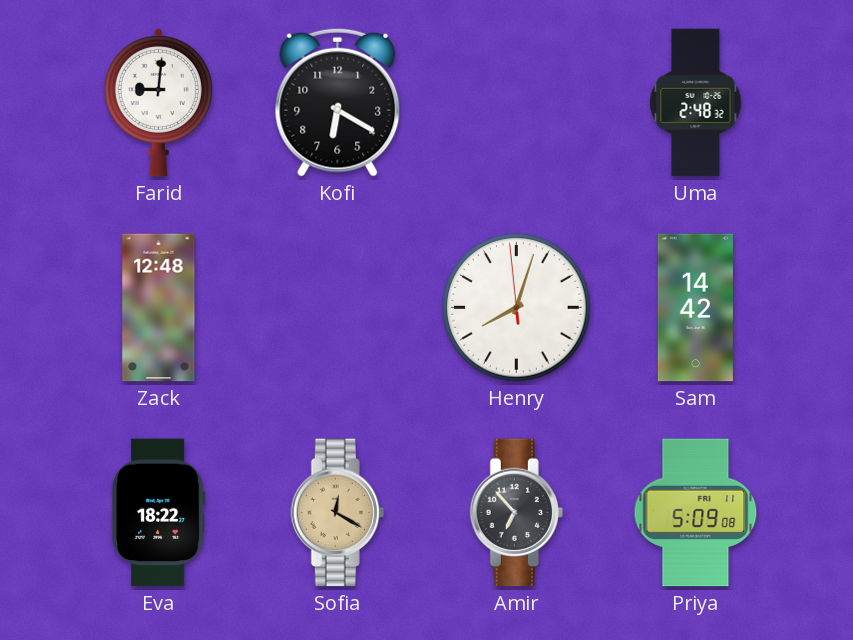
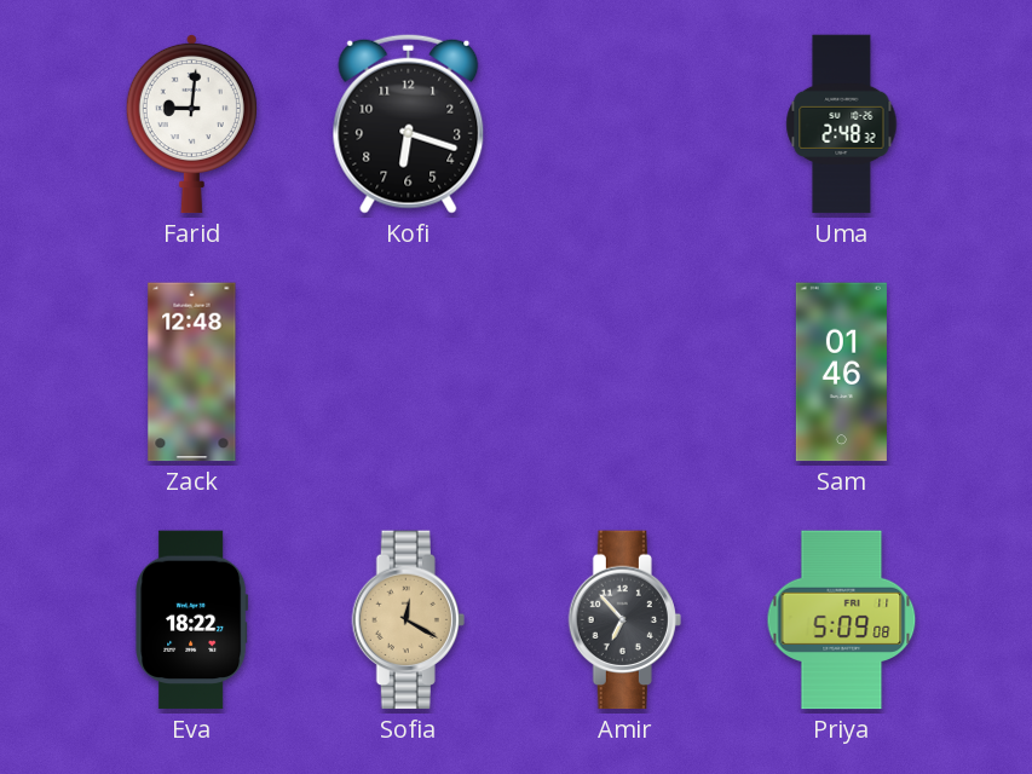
Kofi: 6:20 -> 6:18 (409, 123)
Henry: 8:02 -> none (517, 308)
Sam: 14:42 -> 01:46 (841, 372)
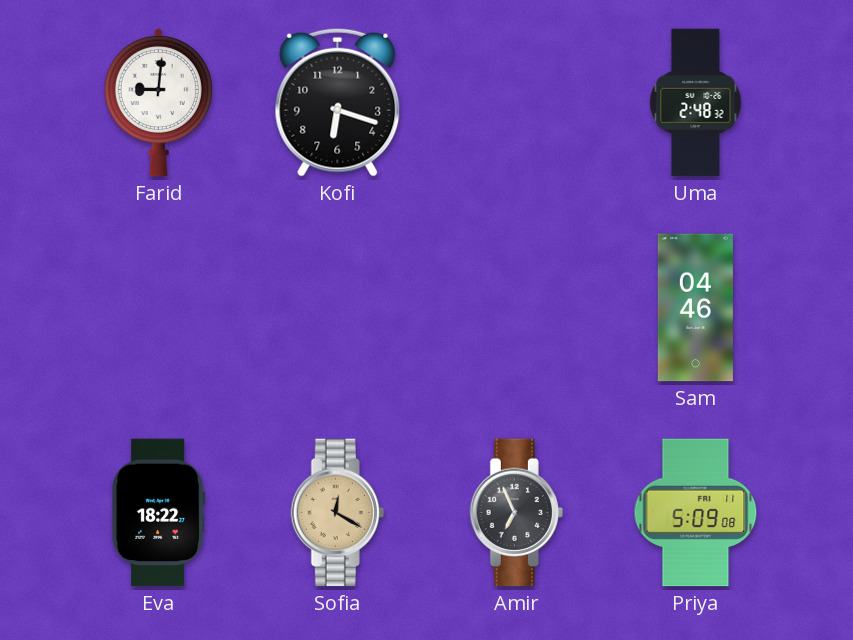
Zack: 12:48 -> none (192, 372)
Sam: 01:46 -> 04:46 (695, 308)
Amir: 6:53 -> 6:56 (516, 513)
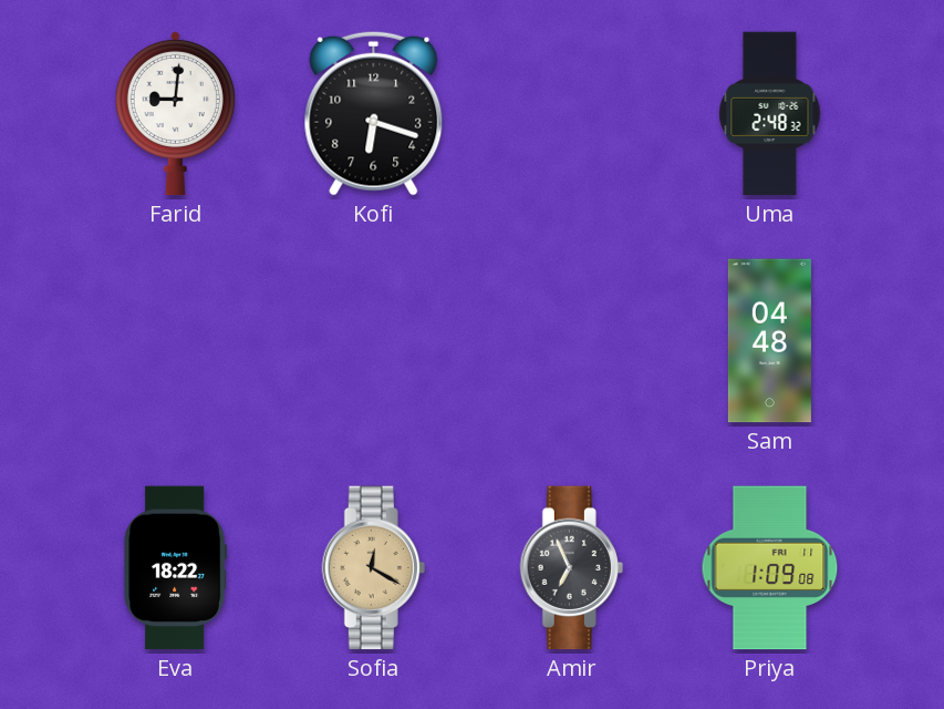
Sam: 04:46 -> 04:48 (769, 341)
Priya: 5:09 -> 1:09 (770, 568)
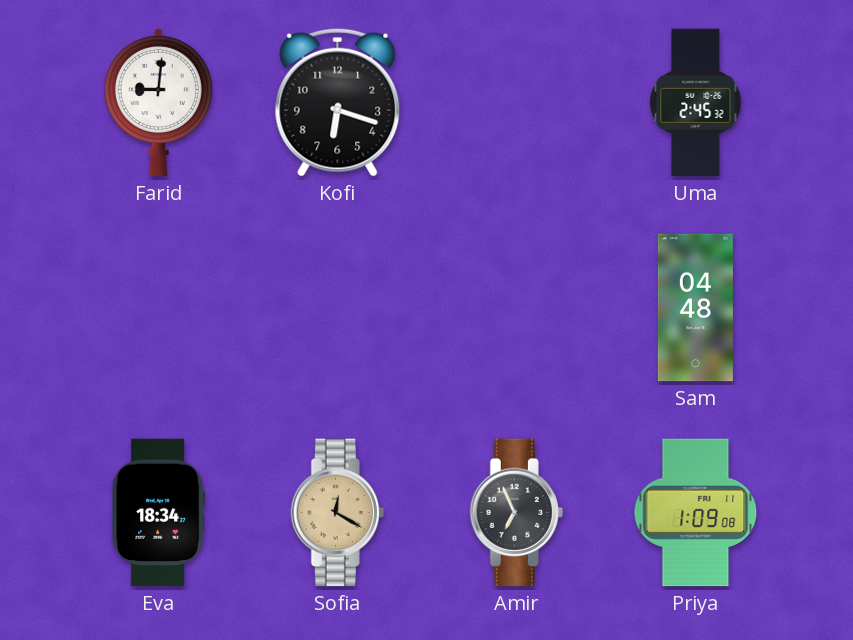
Uma: 2:48 -> 2:45 (696, 103)
Eva: 18:22 -> 18:34 (159, 513)
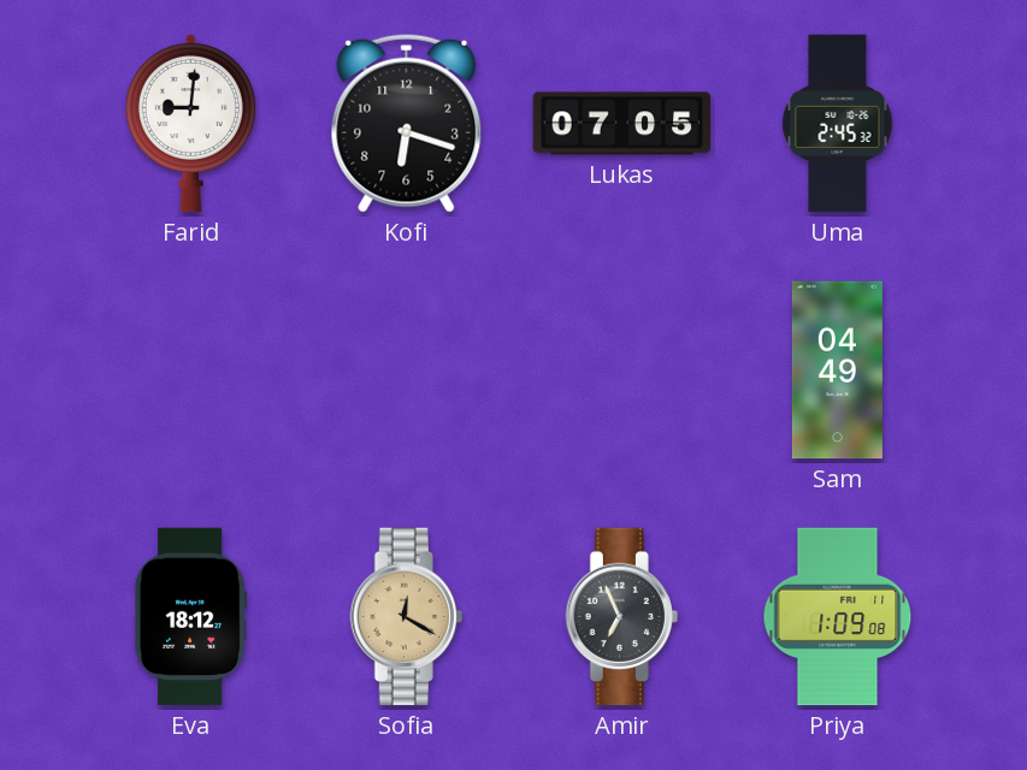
Lukas: none -> 07:05 (622, 124)
Sam: 04:48 -> 04:49 (837, 371)
Eva: 18:34 -> 18:12 (191, 617)
